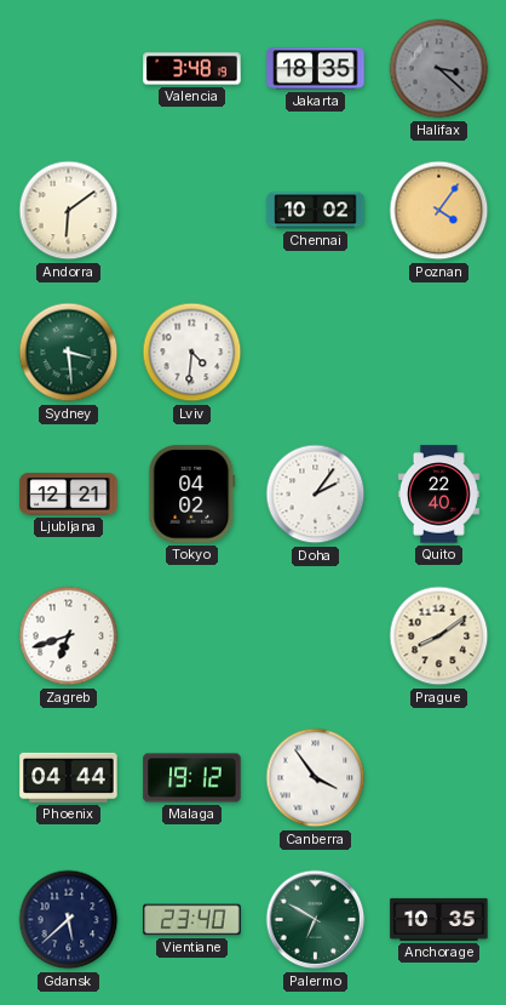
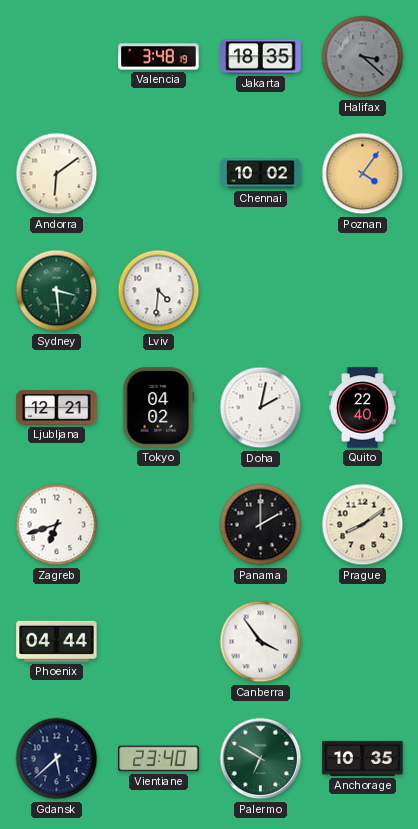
Doha: 2:06 -> 2:02 (261, 408)
Panama: none -> 2:00 (261, 525)
Malaga: 19:12 -> none (192, 778)
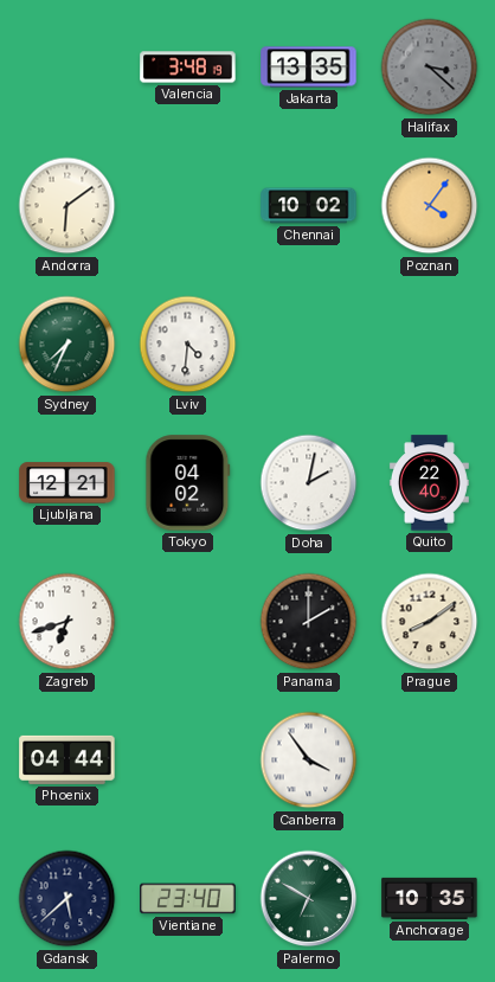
Jakarta: 18:35 -> 13:35 (309, 68)
Sydney: 3:29 -> 7:34 (67, 345)
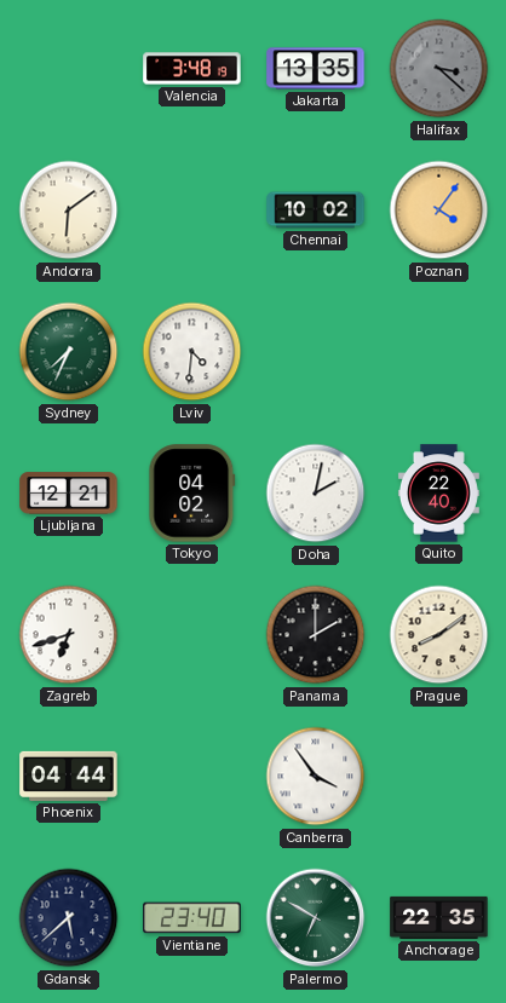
Anchorage: 10:35 -> 22:35 (439, 917)
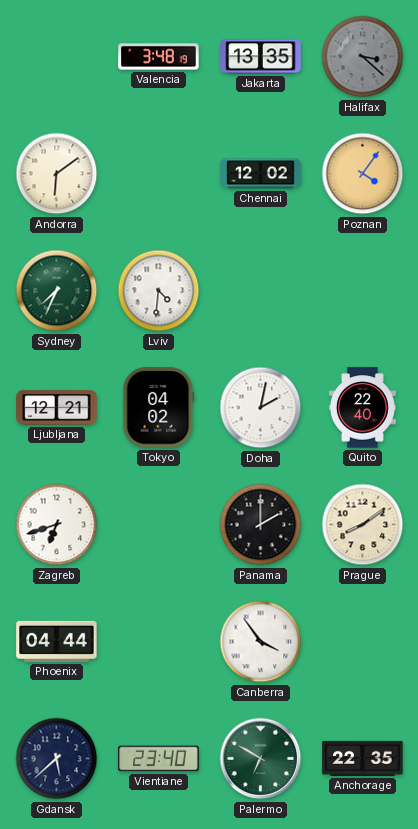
Chennai: 10:02 -> 12:02 (261, 174)
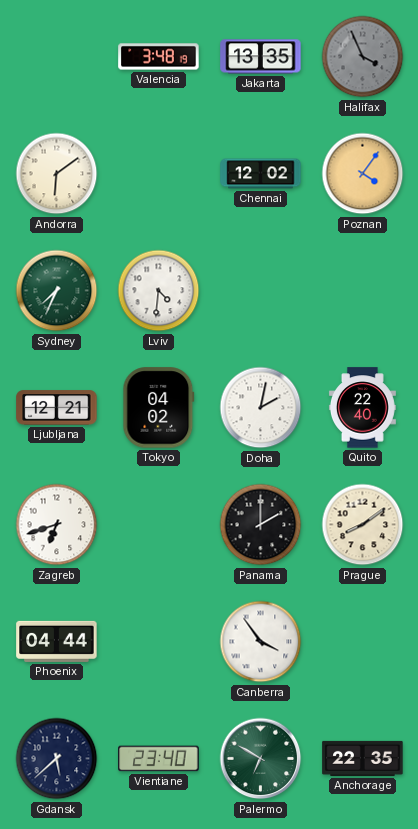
Halifax: 3:22 -> 3:56 (363, 57)
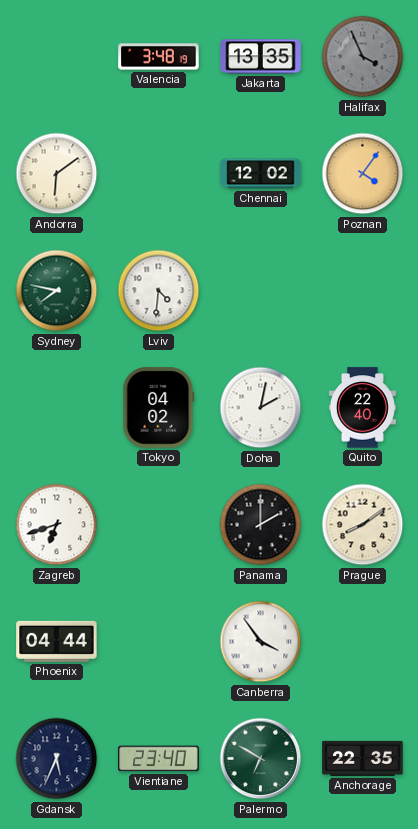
Sydney: 7:34 -> 7:47 (57, 291)
Ljubljana: 12:21 -> none (57, 408)
Gdansk: 5:38 -> 5:34 (57, 759)
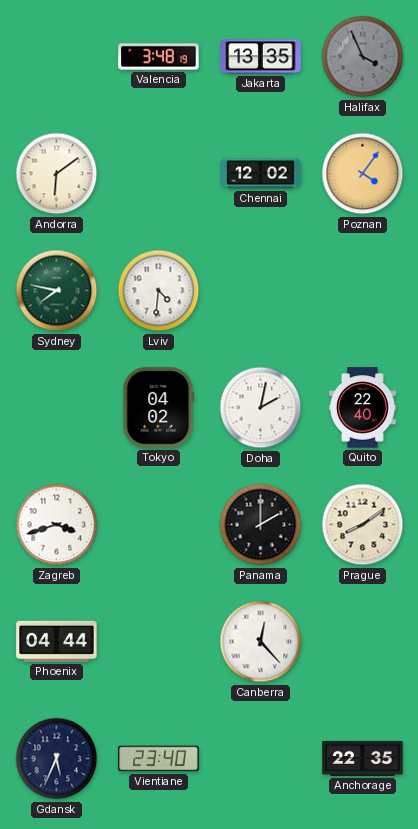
Zagreb: 6:42 -> 3:42 (57, 525)
Canberra: 3:54 -> 12:23 (261, 642)
Palermo: 6:50 -> none (261, 759)
